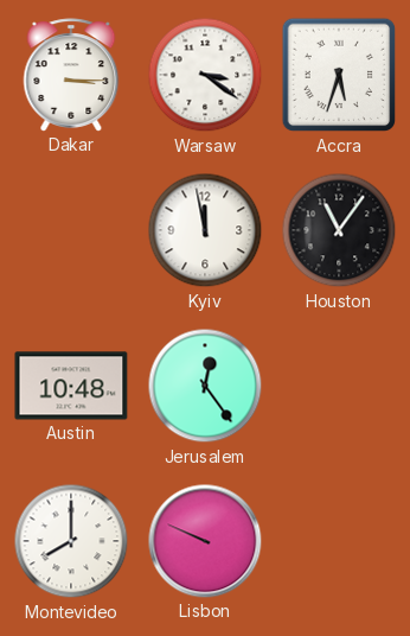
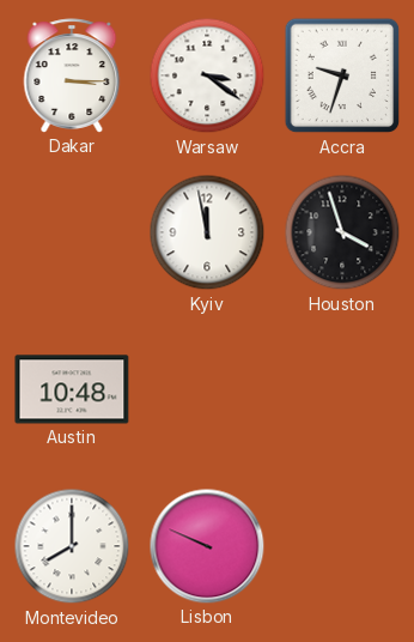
Accra: 5:33 -> 9:33 (342, 75)
Houston: 11:06 -> 3:57 (342, 232)
Jerusalem: 12:24 -> none (205, 386)
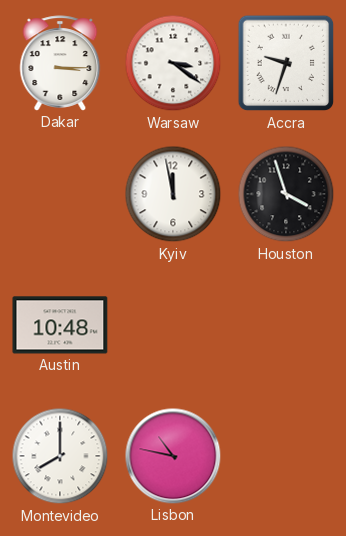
Lisbon: 9:49 -> 10:47 (173, 456)
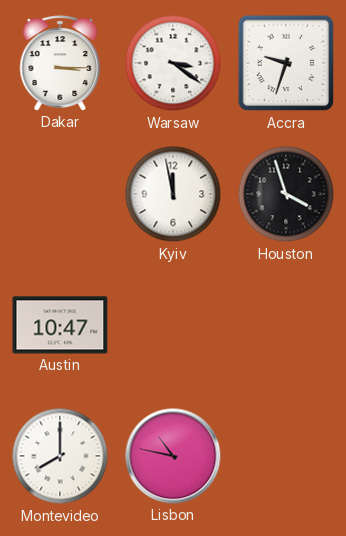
Austin: 10:48 -> 10:47 (60, 325)
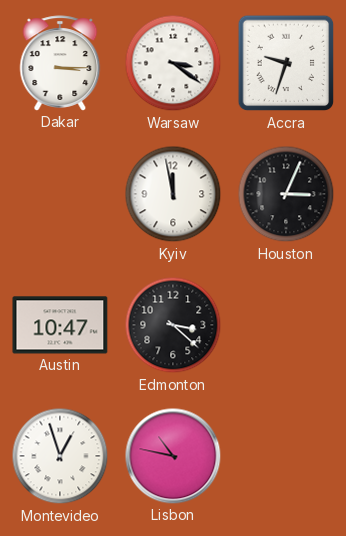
Houston: 3:57 -> 3:04 (286, 194)
Edmonton: none -> 3:22 (173, 325)
Montevideo: 8:00 -> 12:57 (60, 456)
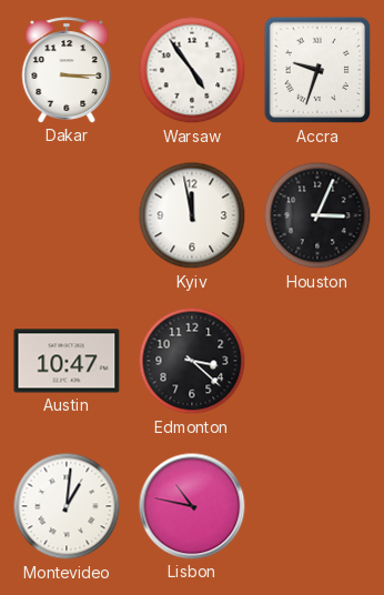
Warsaw: 3:21 -> 4:54 (192, 70)
Montevideo: 12:57 -> 1:01 (67, 506)
